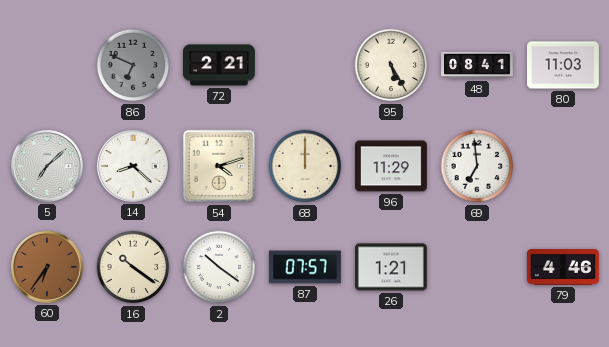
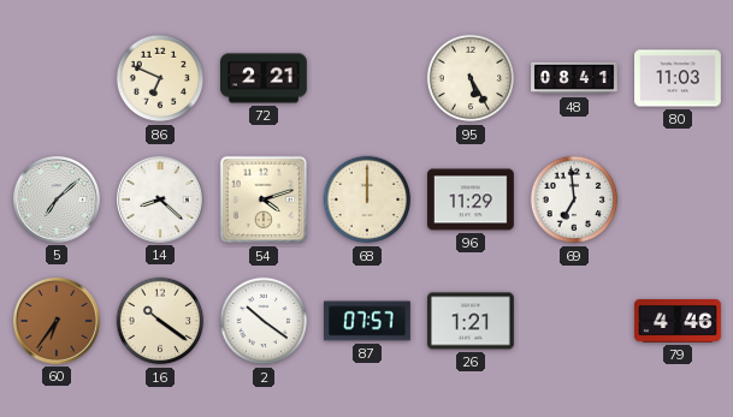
86 dial: grey -> cream (160, 78)
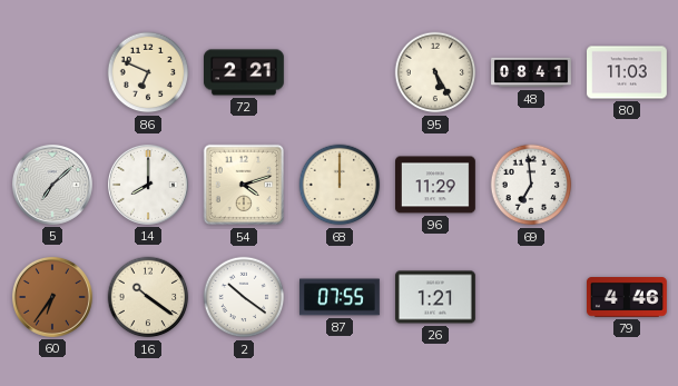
14: 8:22 -> 8:00 (148, 185)
87: 07:57 -> 07:55 (341, 297)
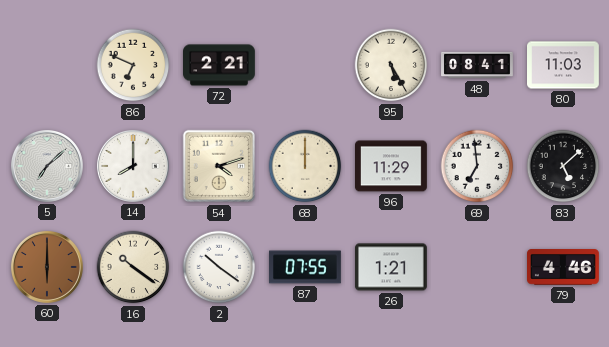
83: none -> 5:08 (563, 166)
60: 6:36 -> 6:00 (47, 267)
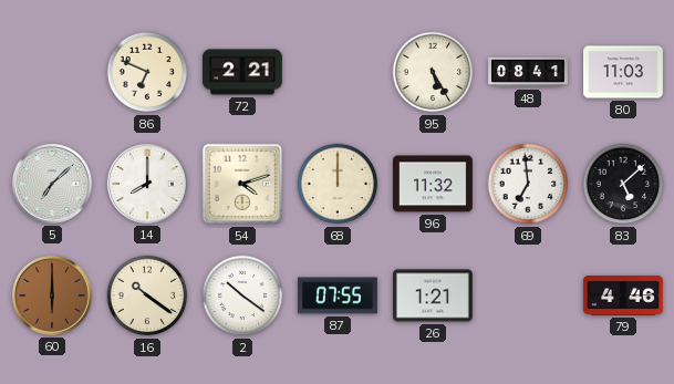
96: 11:29 -> 11:32 (434, 184)
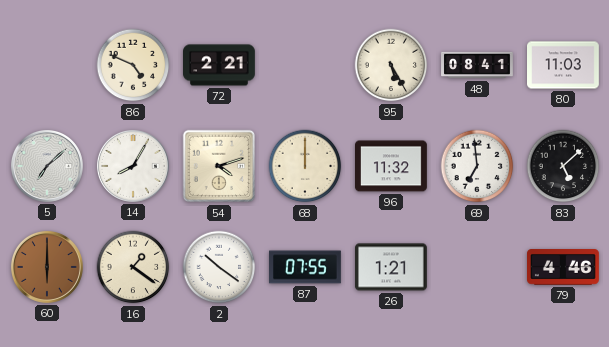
86: 6:49 -> 4:49 (133, 65)
14: 8:00 -> 8:05 (133, 166)
16: 10:21 -> 1:21 (133, 267)
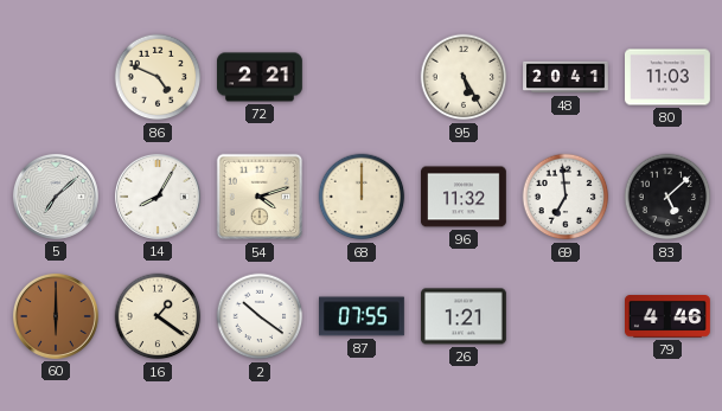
48: 08:41 -> 20:41 (566, 77)
